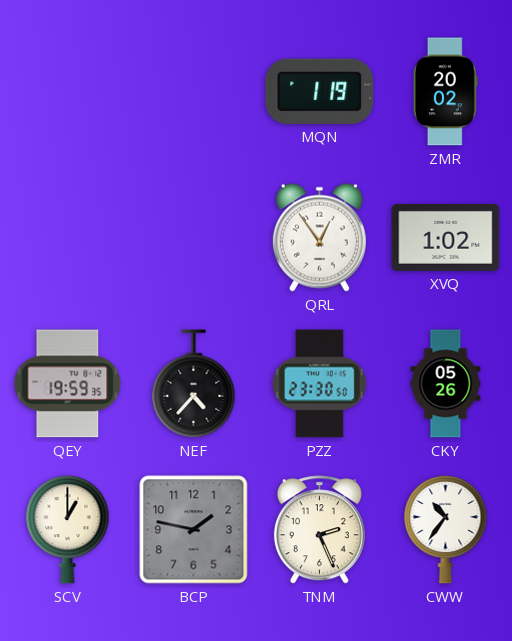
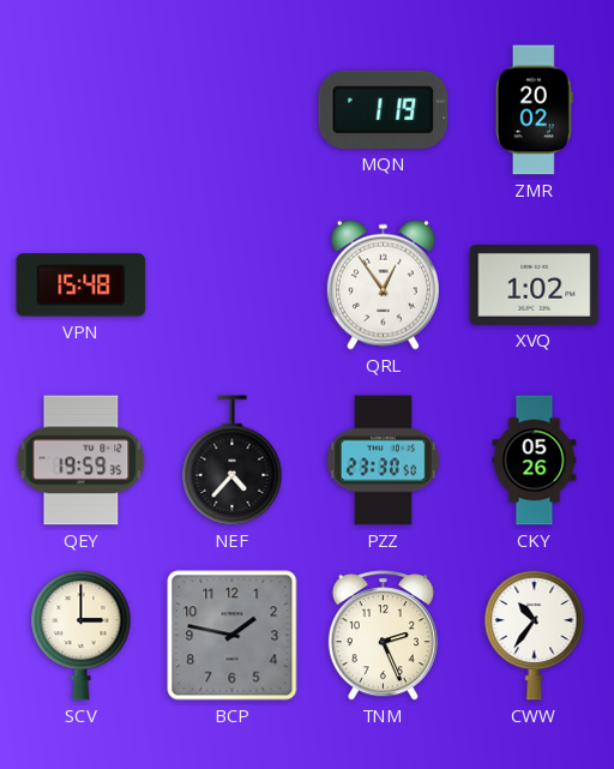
VPN: none -> 15:48 (82, 286)
SCV: 1:00 -> 3:00 (82, 635)
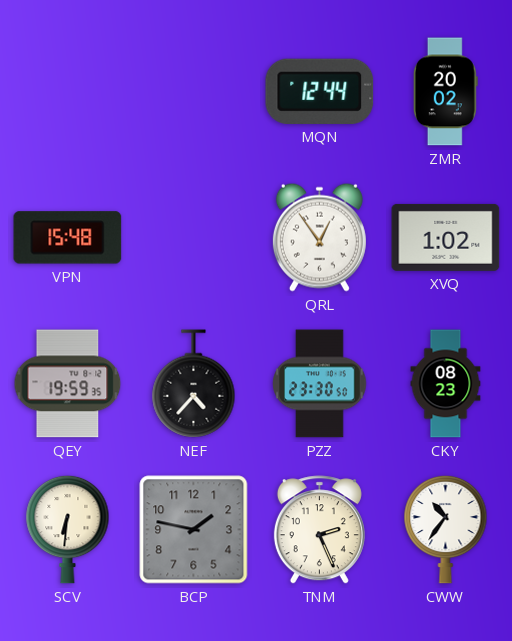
MQN: 1:19 -> 12:44 (320, 91)
CKY: 05:26 -> 08:23 (446, 384)
SCV: 3:00 -> 6:31 (68, 529)
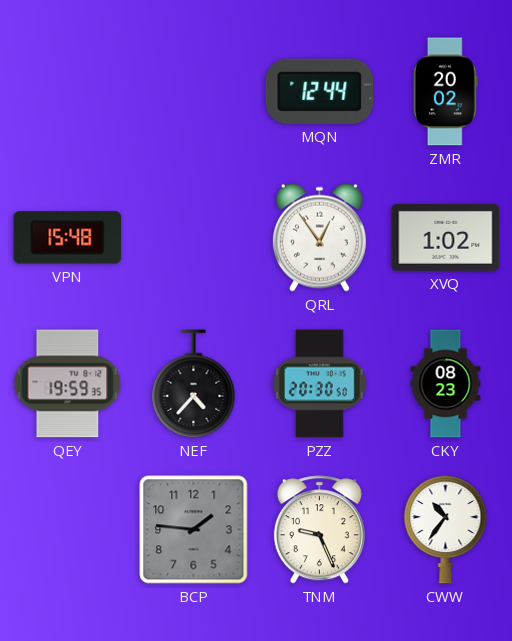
PZZ: 23:30 -> 20:30 (320, 384)
SCV: 6:31 -> none (68, 529)
BCP: 1:47 -> 1:46 (194, 530)
TNM: 2:26 -> 9:26 (319, 530)
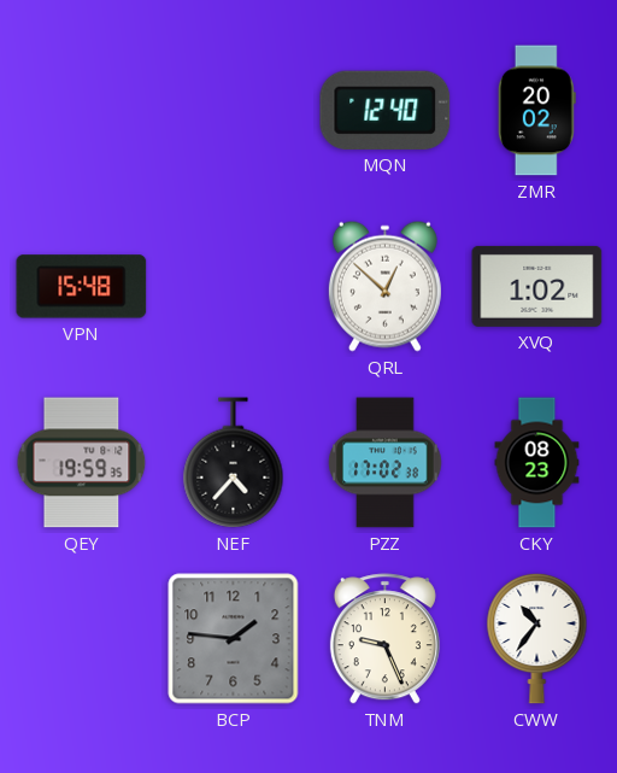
MQN: 12:44 -> 12:40 (386, 110)
QRL: 12:54 -> 12:52 (384, 286)
PZZ: 20:30 -> 17:02 (386, 463)
